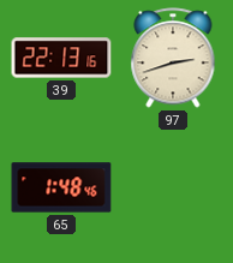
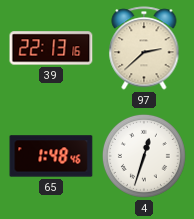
97: 2:42 -> 2:38 (144, 48)
4: none -> 12:33 (144, 156)
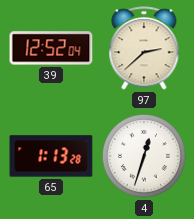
39: 22:13 -> 12:52 (51, 48)
65: 1:48 -> 1:13 (51, 156)
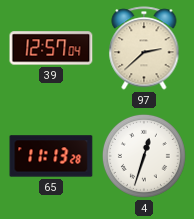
39: 12:52 -> 12:57 (51, 48)
65: 1:13 -> 11:13 (51, 156)
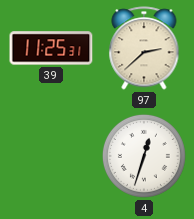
39: 12:57 -> 11:25 (51, 48)
65: 11:13 -> none (51, 156)
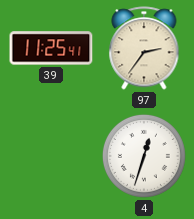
39: 11:25:31 -> 11:25:41 (51, 48)
97: 2:38 -> 2:36 (144, 48)
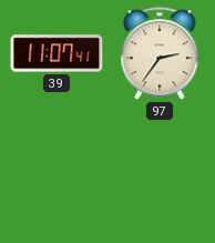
39: 11:25 -> 11:07 (57, 53)
4: 12:33 -> none (144, 156)
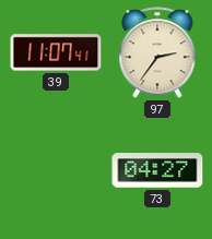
73: none -> 04:27 (157, 170)
